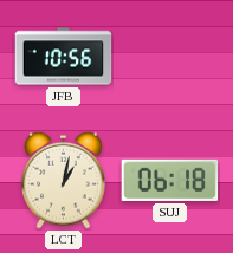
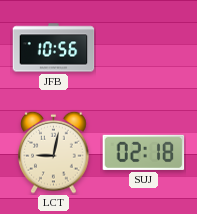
LCT: 1:02 -> 9:02 (54, 152)
SUJ: 06:18 -> 02:18 (144, 152)
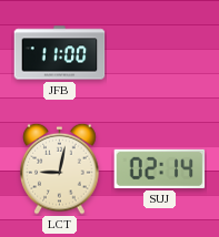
JFB: 10:56 -> 11:00 (60, 53)
SUJ: 02:18 -> 02:14 (160, 168)
